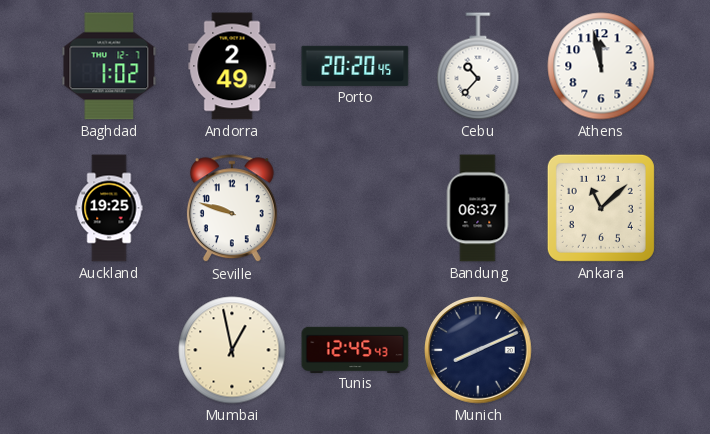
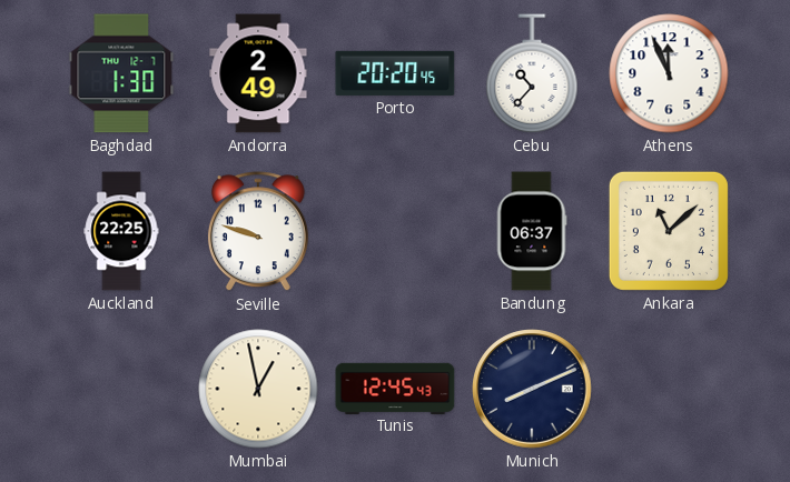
Baghdad: 1:02 -> 1:30 (121, 73)
Athens: 11:58 -> 11:56 (669, 73)
Auckland: 19:25 -> 22:25 (121, 231)
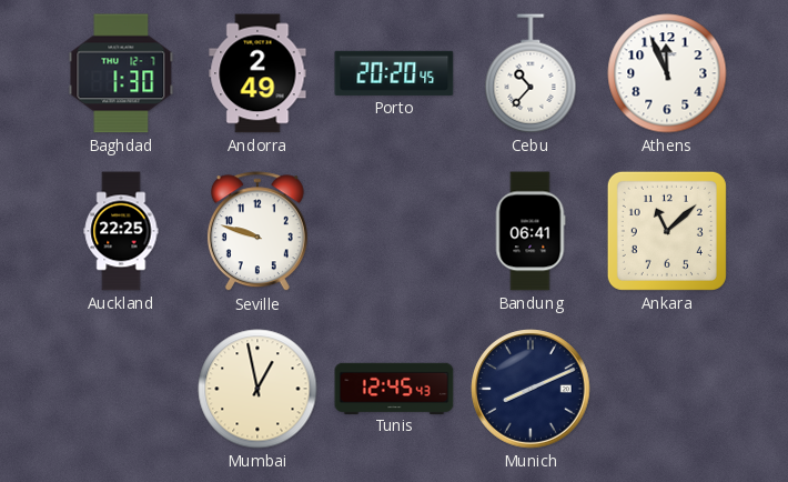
Bandung: 06:37 -> 06:41 (531, 231)
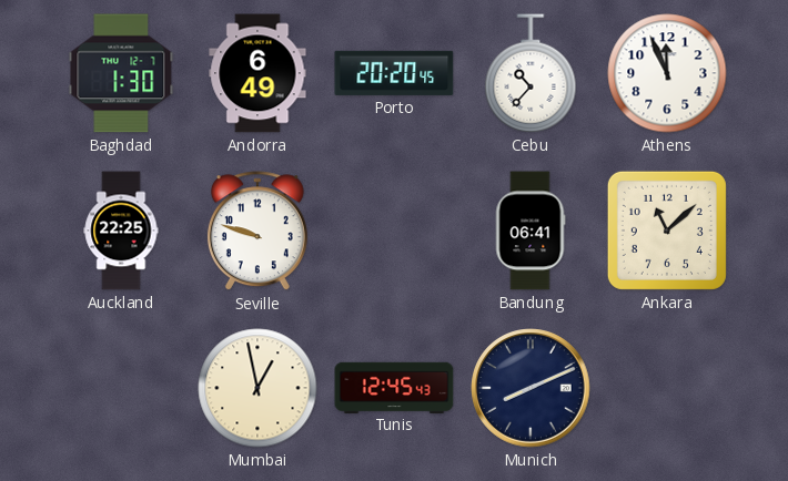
Andorra: 2:49 -> 6:49 (257, 73)
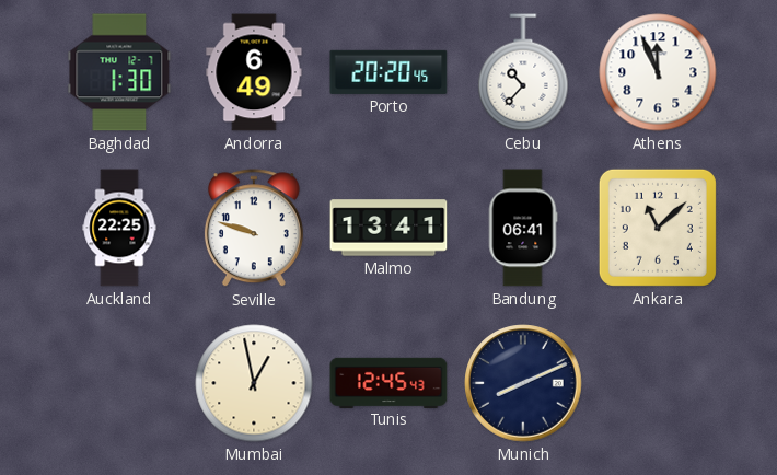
Malmo: none -> 13:41 (389, 228)
